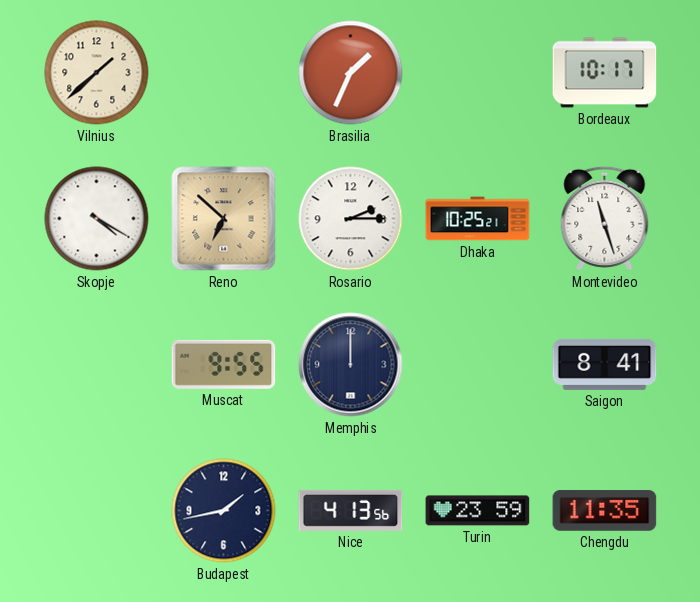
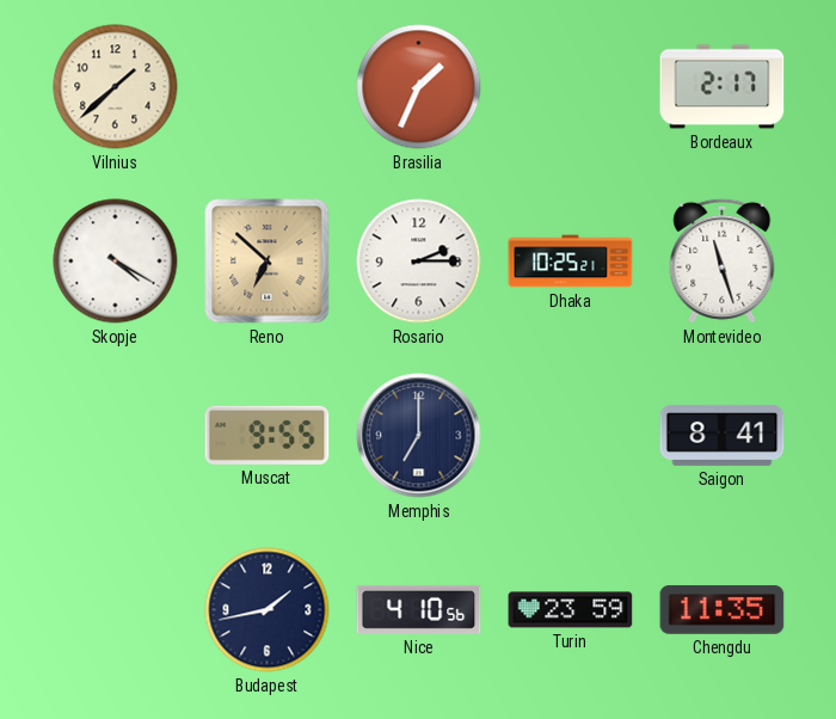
Bordeaux: 10:17 -> 2:17 (723, 87)
Memphis: 12:00 -> 7:00 (419, 436)
Nice: 4:13 -> 4:10 (419, 609)
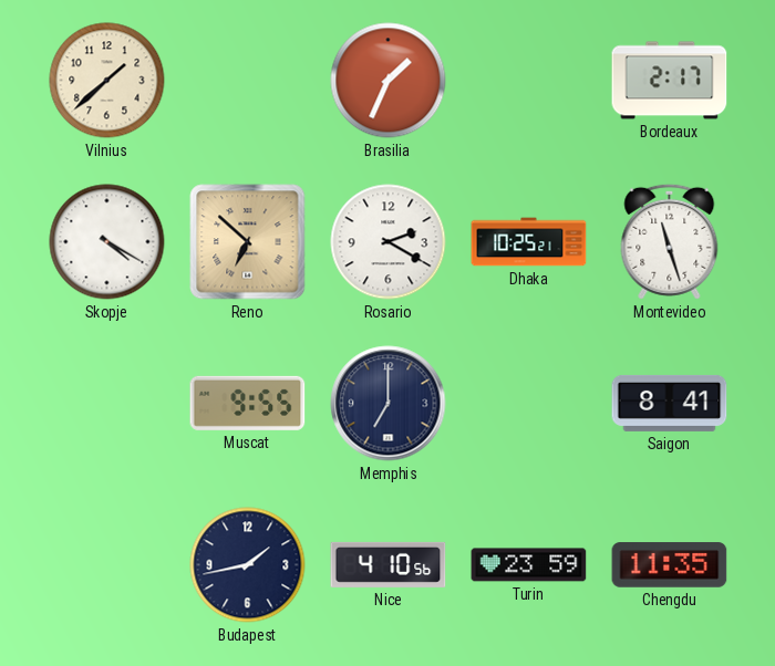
Rosario: 2:15 -> 2:20 (389, 242)
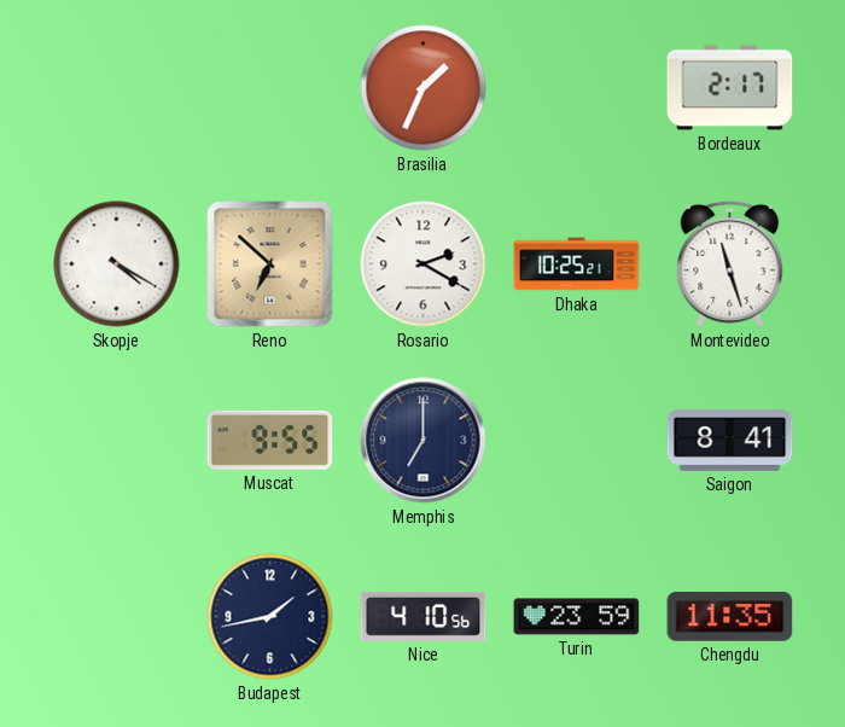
Vilnius: 1:38 -> none (107, 81)
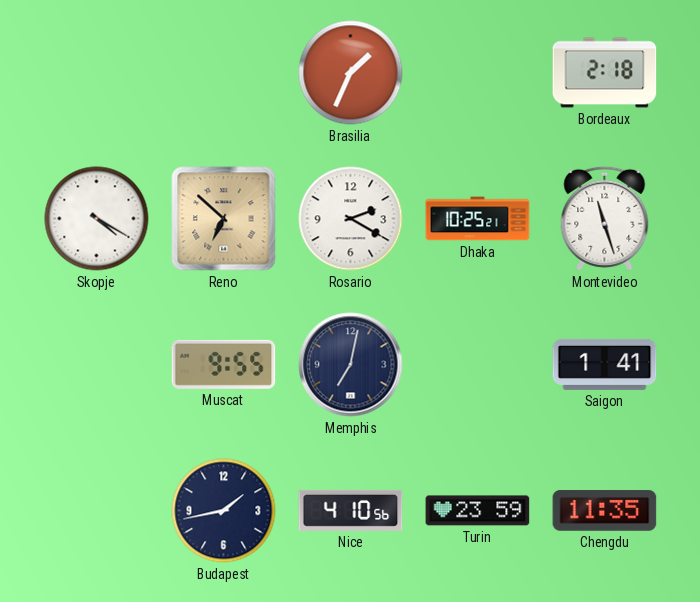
Bordeaux: 2:17 -> 2:18 (605, 73)
Memphis: 7:00 -> 7:02 (351, 365)
Saigon: 8:41 -> 1:41 (605, 364)
